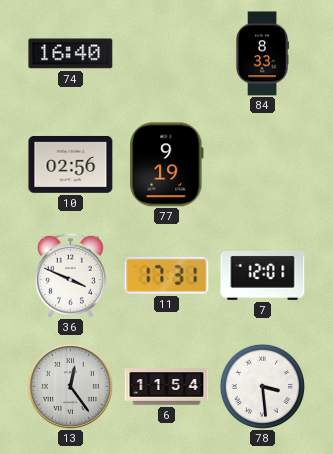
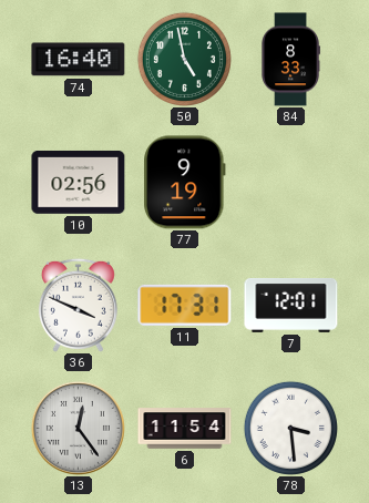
50: none -> 4:58 (184, 59)
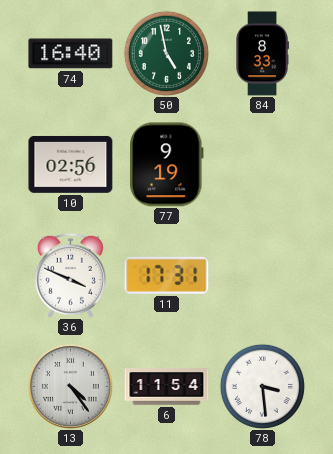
7: 12:01 -> none (291, 305)
13: 12:24 -> 4:24 (70, 386)
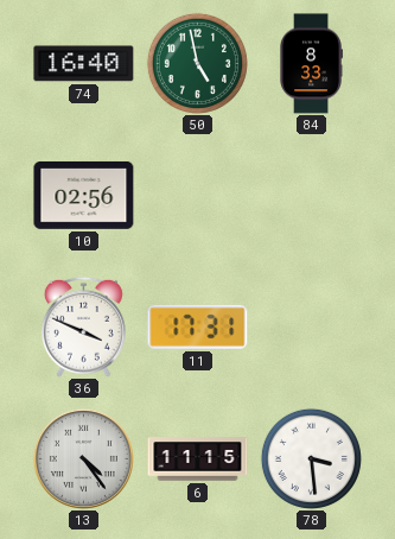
77: 9:19 -> none (167, 165)
6: 11:54 -> 11:15 (198, 459)
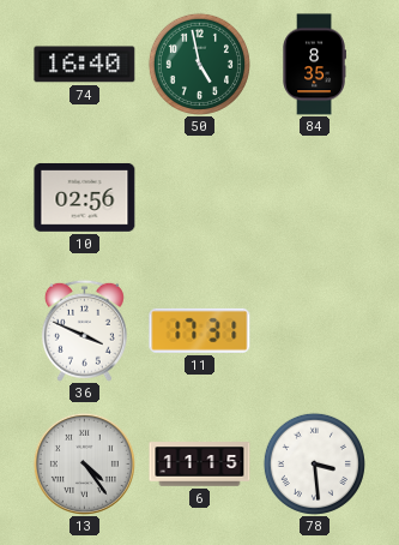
84: 8:33 -> 8:35 (314, 65)
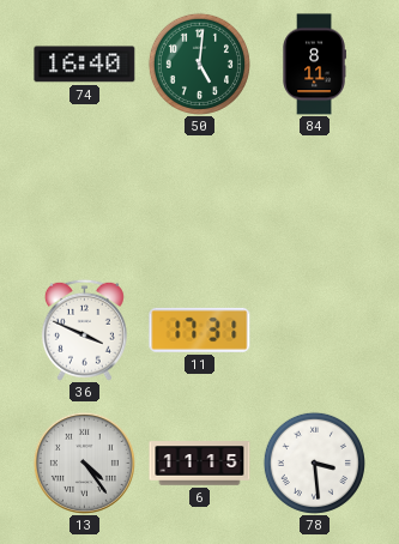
50: 4:58 -> 5:01 (199, 64)
84: 8:35 -> 8:11 (314, 65)
10: 02:56 -> none (85, 198)
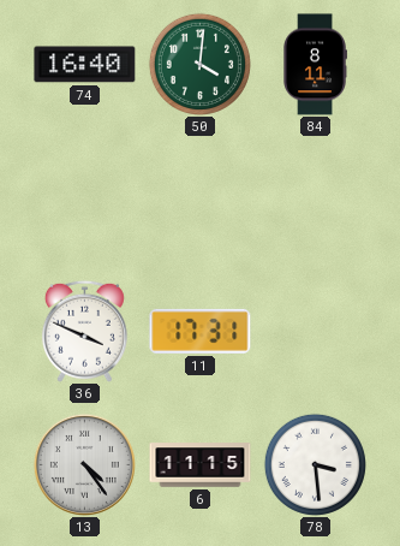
50: 5:01 -> 4:01 (199, 64)
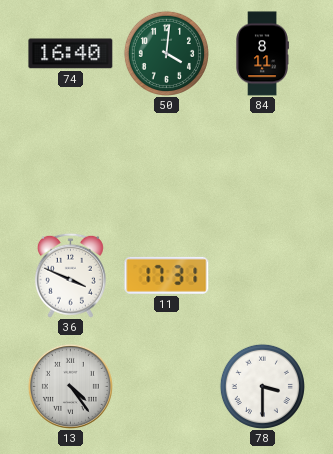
6: 11:15 -> none (201, 465)
78: 3:29 -> 3:30 (262, 386)
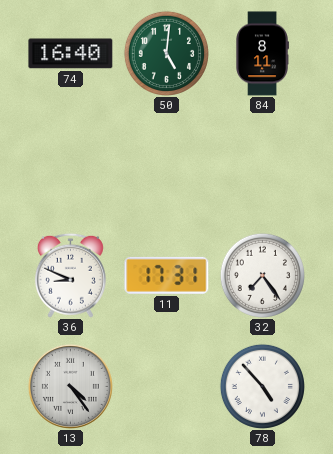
50: 4:01 -> 5:01 (166, 53)
36: 3:49 -> 8:49 (70, 275)
32: none -> 7:24 (262, 275)
78: 3:30 -> 4:53 (262, 386)
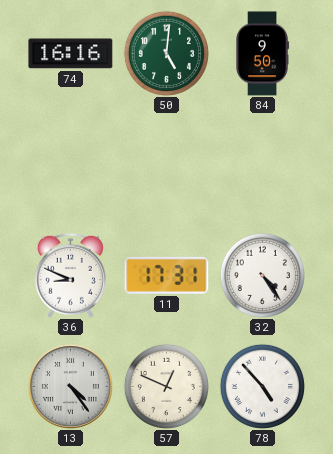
74: 16:40 -> 16:16 (71, 54)
84: 8:11 -> 9:50 (262, 54)
32: 7:24 -> 4:24 (262, 275)
57: none -> 12:49 (166, 386)
